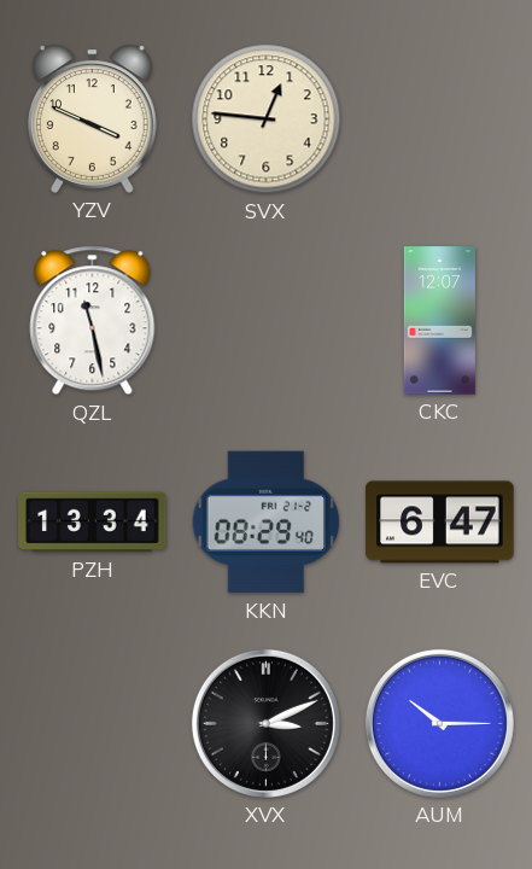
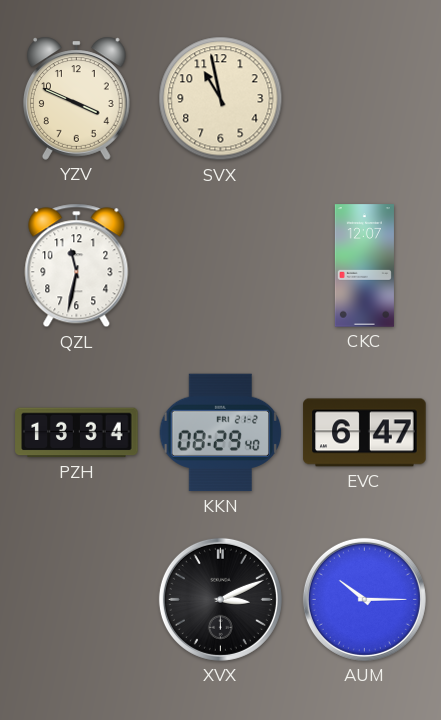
SVX: 12:46 -> 10:58 (221, 99)
QZL: 11:28 -> 11:32 (77, 266)
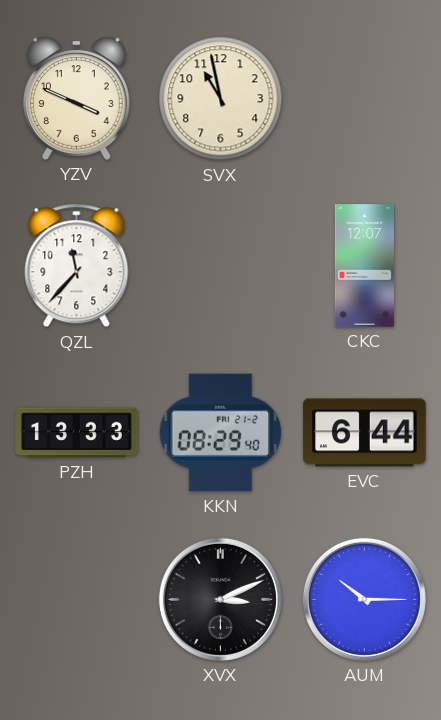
QZL: 11:32 -> 11:37 (77, 266)
PZH: 13:34 -> 13:33 (77, 433)
EVC: 6:47 -> 6:44 (365, 433)
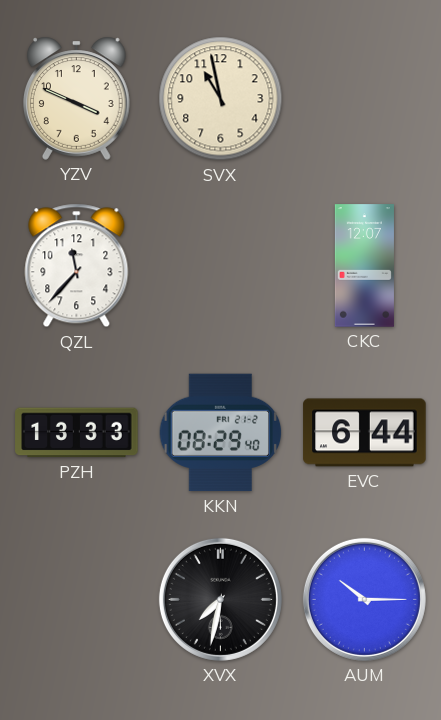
XVX: 3:11 -> 7:32 (220, 599)
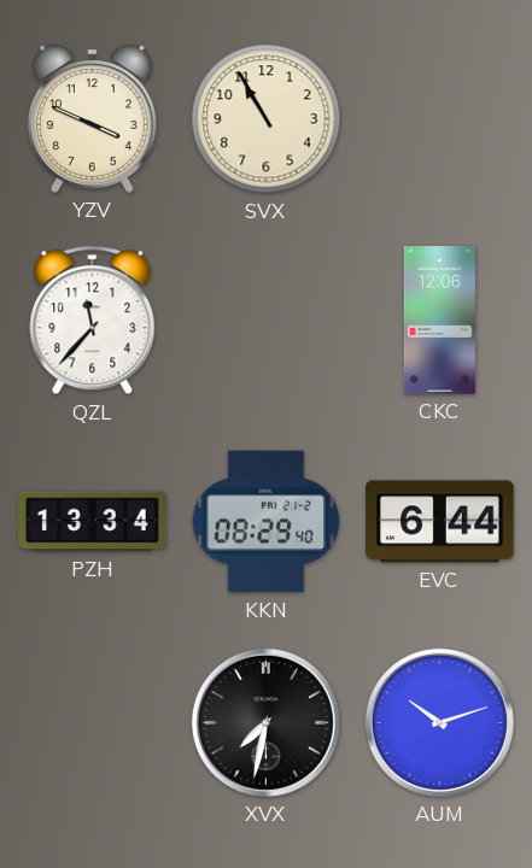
SVX: 10:58 -> 10:55 (267, 119)
CKC: 12:07 -> 12:06 (439, 321)
PZH: 13:33 -> 13:34 (93, 522)
AUM: 10:15 -> 10:12 (439, 722)
